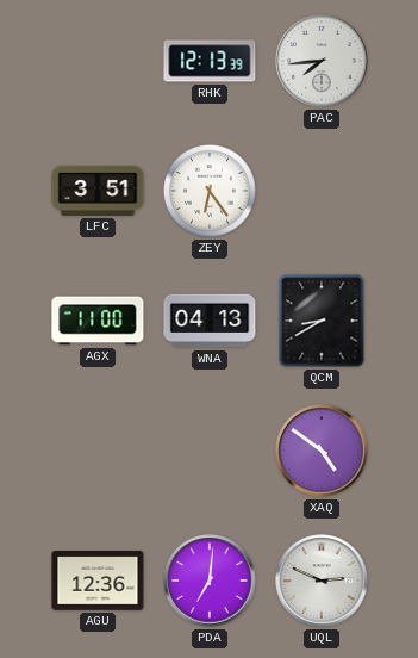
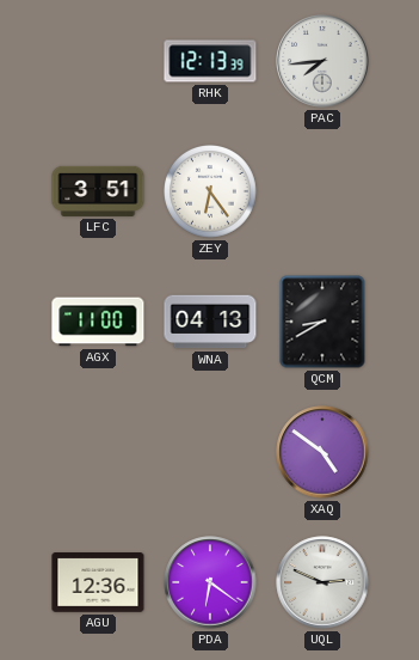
PDA: 7:01 -> 6:21 (210, 582)
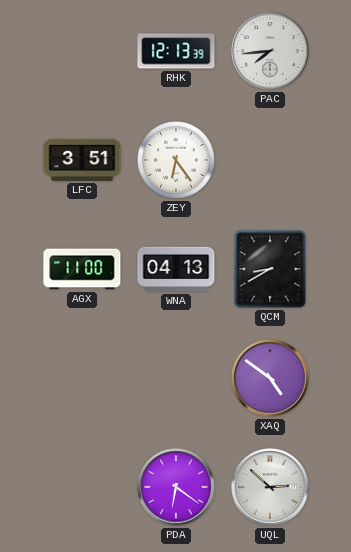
AGU: 12:36 -> none (98, 583)
UQL: 2:49 -> 2:52 (270, 487)
